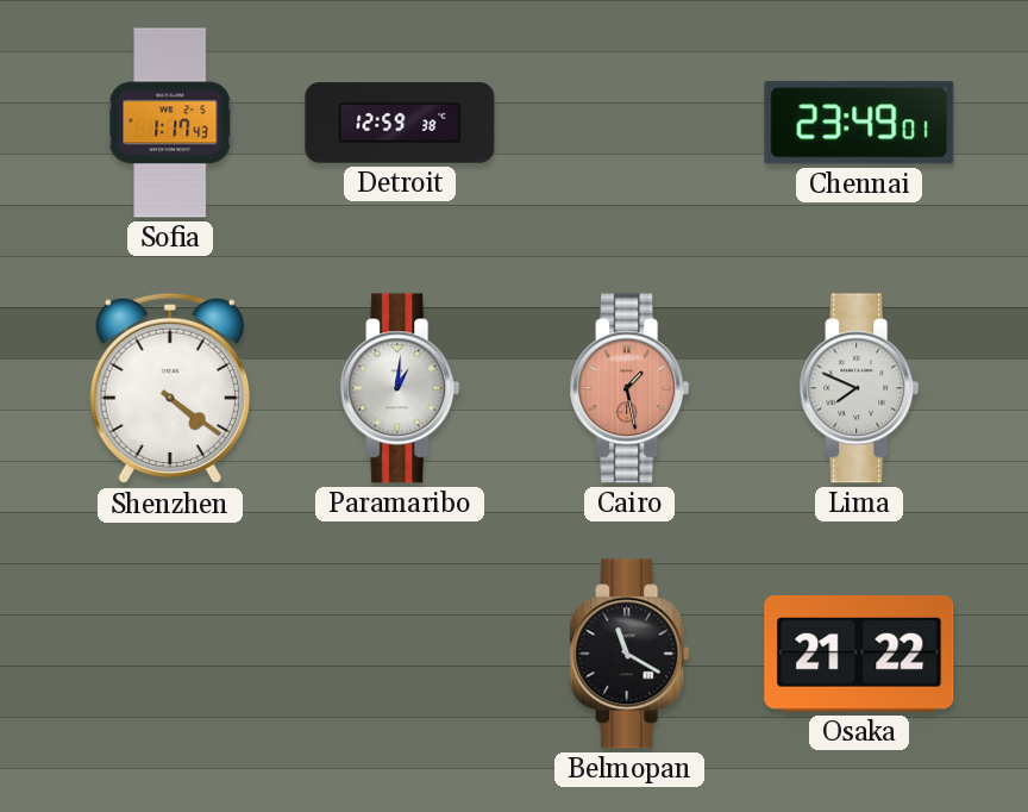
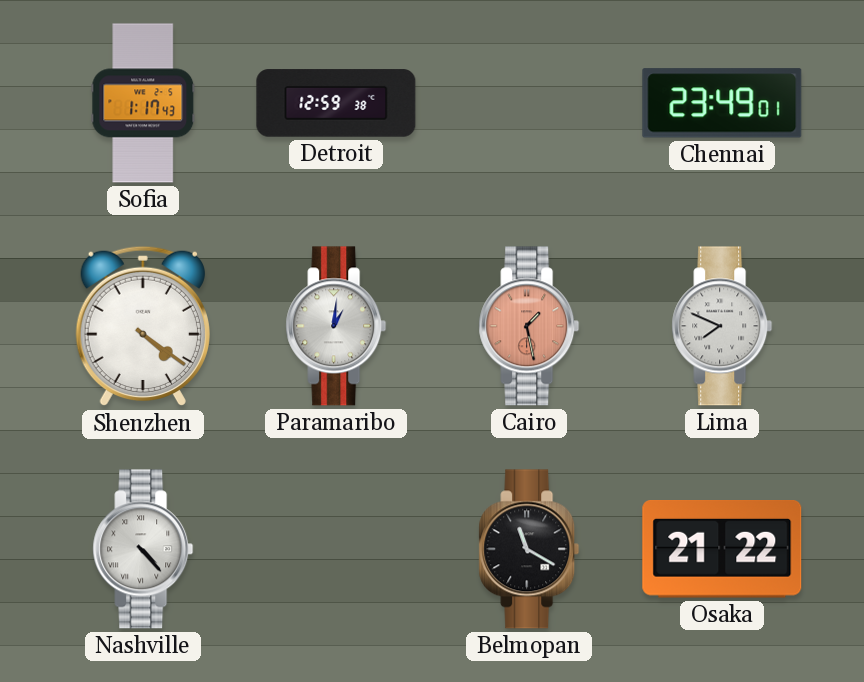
Nashville: none -> 4:23 (143, 549)
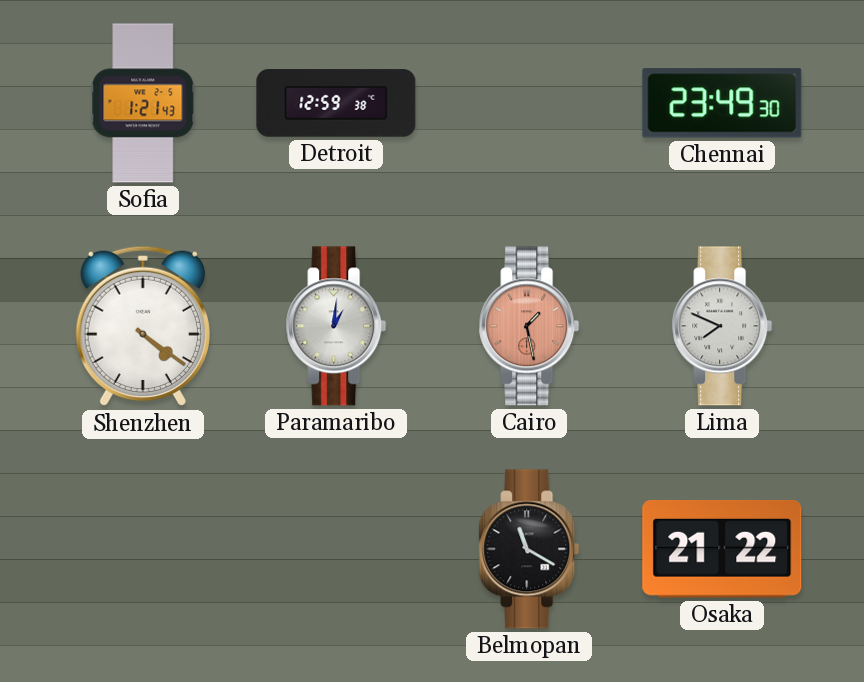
Sofia: 1:17 -> 1:21 (143, 103)
Chennai: 23:49:01 -> 23:49:30 (722, 103)
Nashville: 4:23 -> none (143, 549)
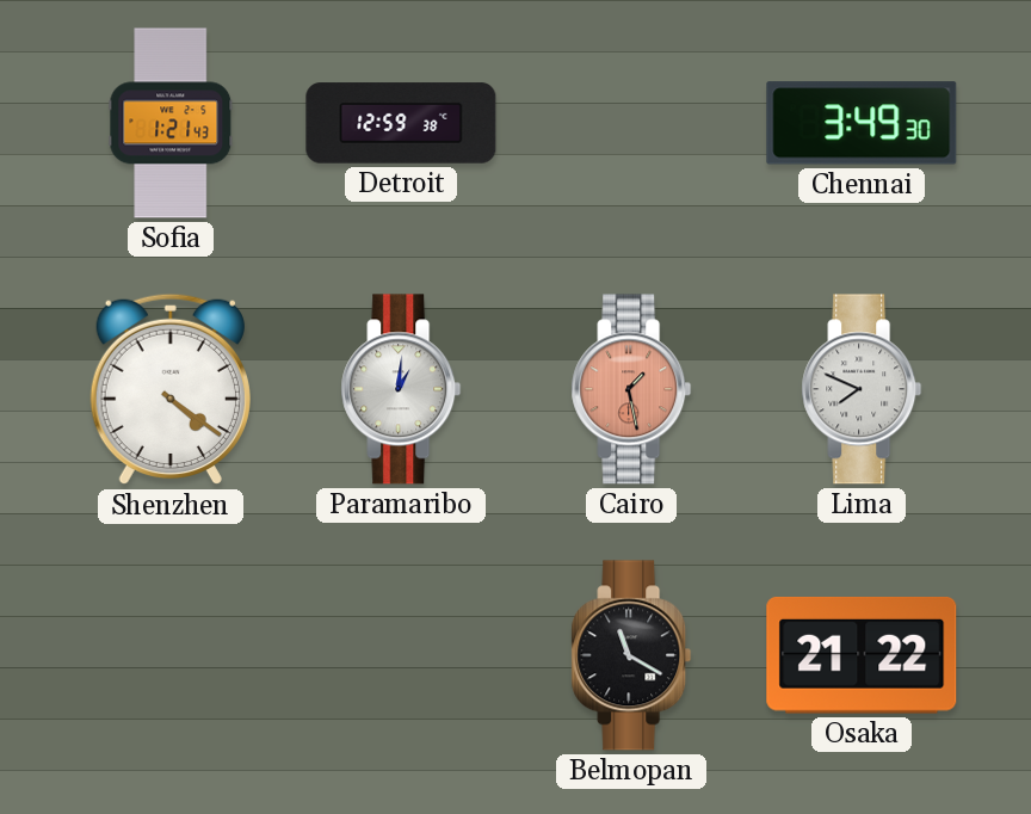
Chennai: 23:49 -> 3:49 (862, 123)
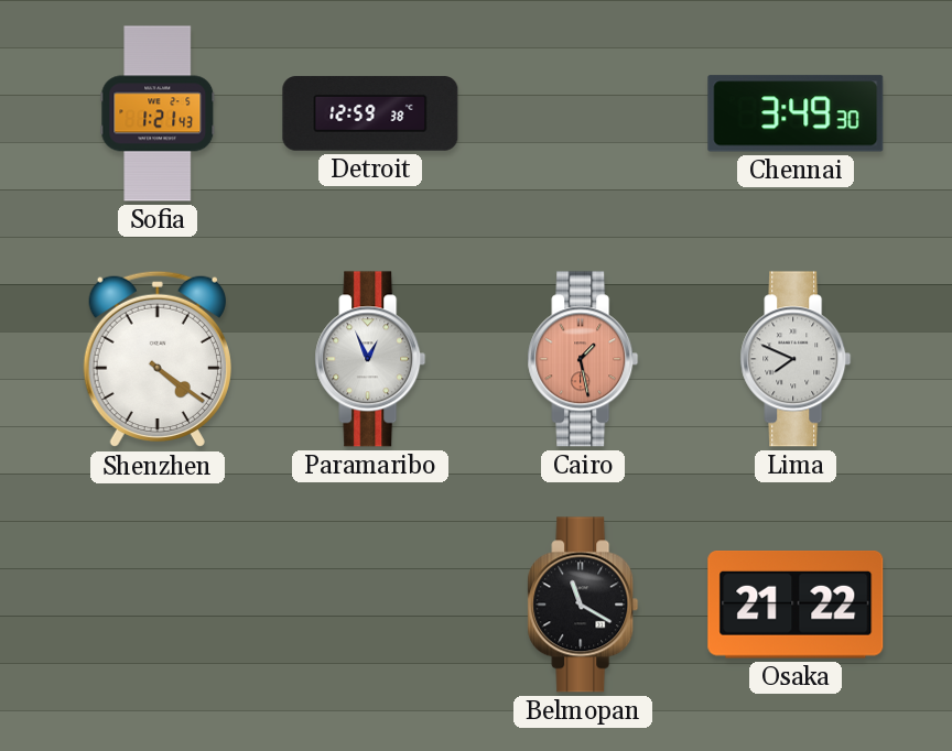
Paramaribo: 1:01 -> 12:56 (370, 359)
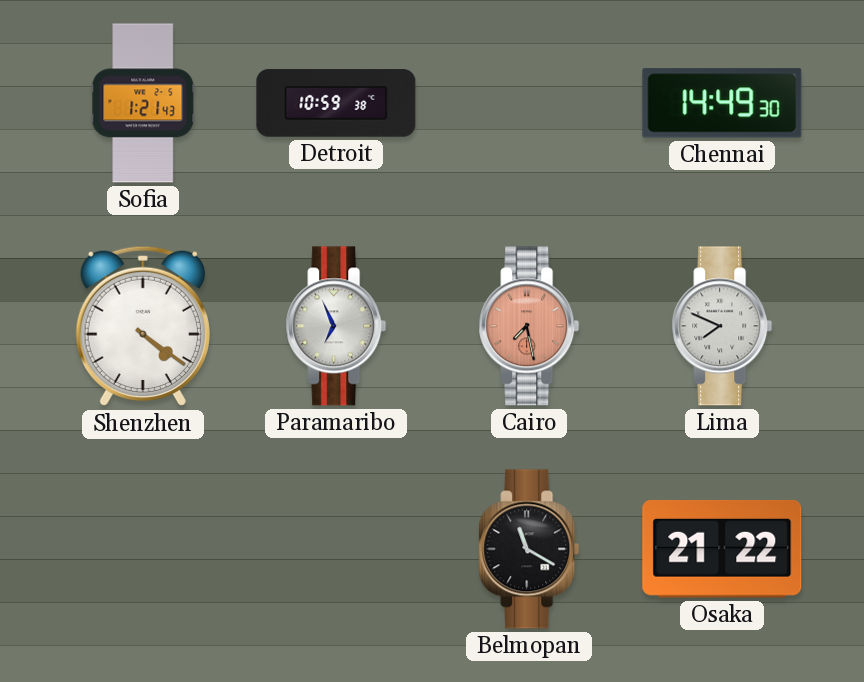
Detroit: 12:59 -> 10:59 (336, 103)
Chennai: 3:49 -> 14:49 (722, 103)
Paramaribo: 12:56 -> 6:56 (336, 326)
Cairo: 1:28 -> 7:28 (529, 326)
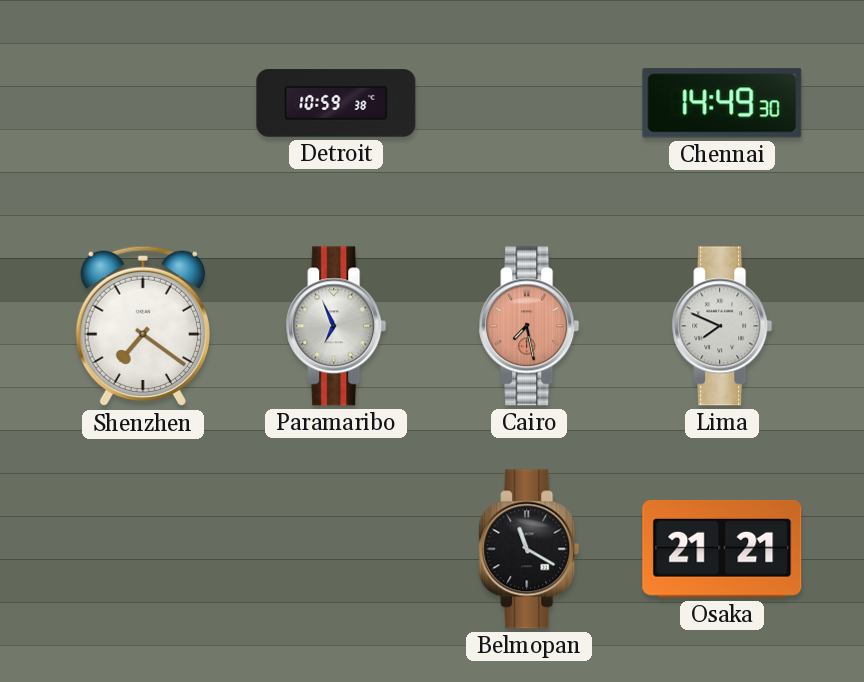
Sofia: 1:21 -> none (143, 103)
Shenzhen: 4:21 -> 7:21 (143, 326)
Osaka: 21:22 -> 21:21 (722, 550)
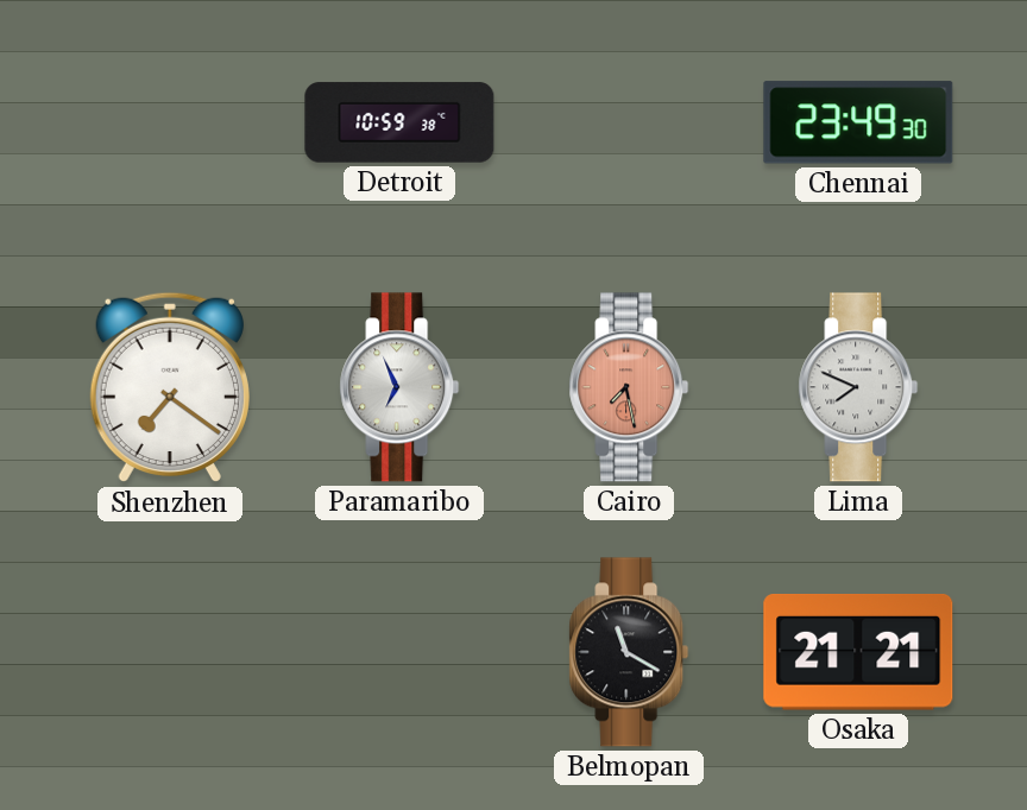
Chennai: 14:49 -> 23:49 (858, 122)
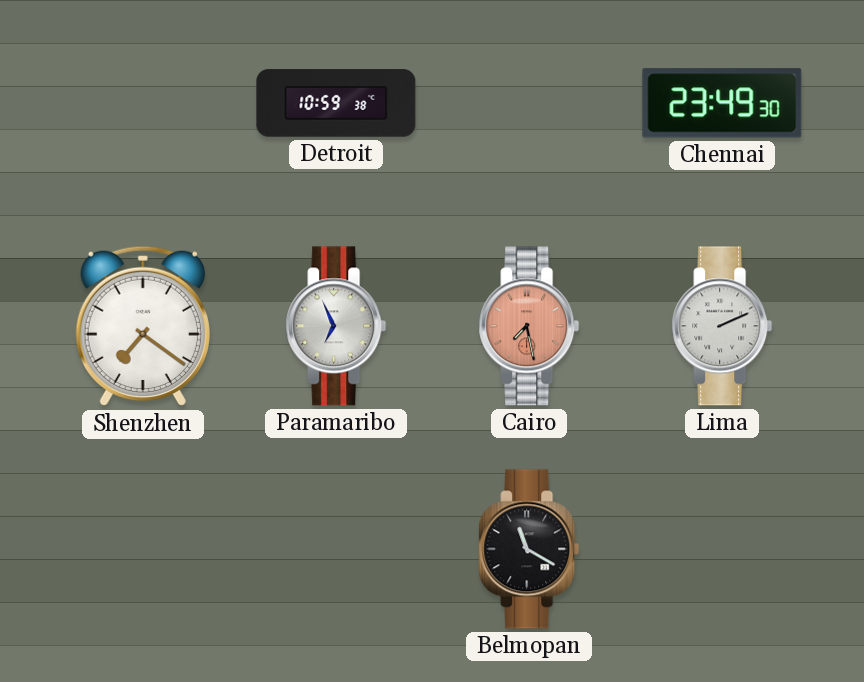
Lima: 7:49 -> 2:11 (722, 326)
Osaka: 21:21 -> none (858, 653)
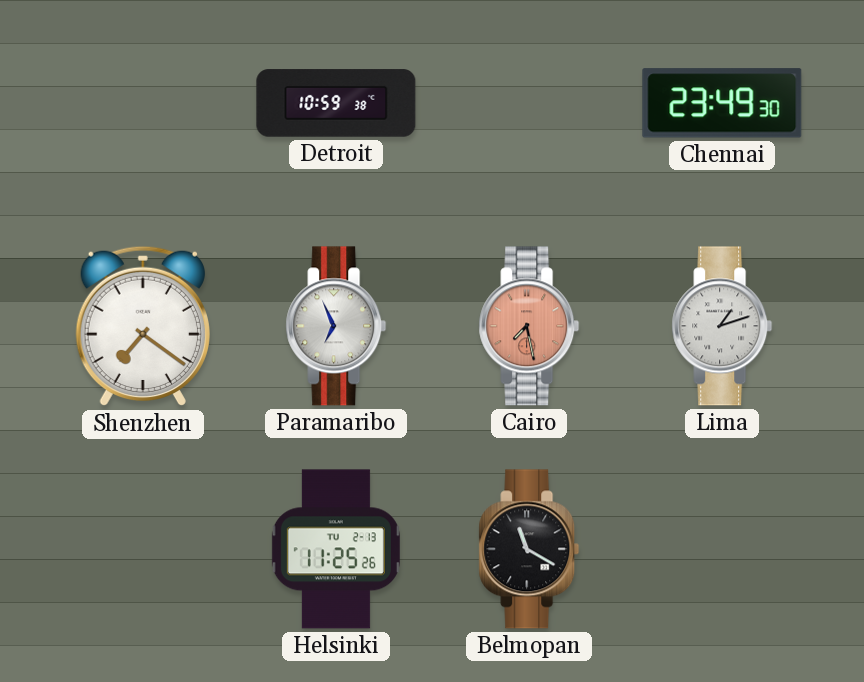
Lima: 2:11 -> 1:12 (722, 326)
Helsinki: none -> 11:25 (336, 549)
